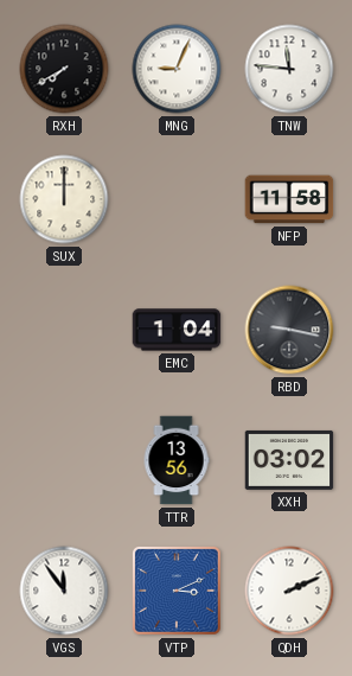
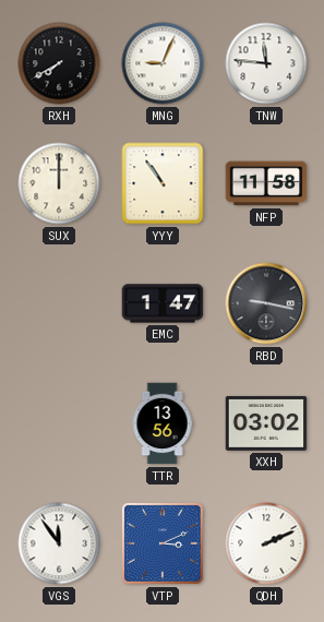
YYY: none -> 10:54 (163, 183)
EMC: 1:04 -> 1:47 (163, 303)
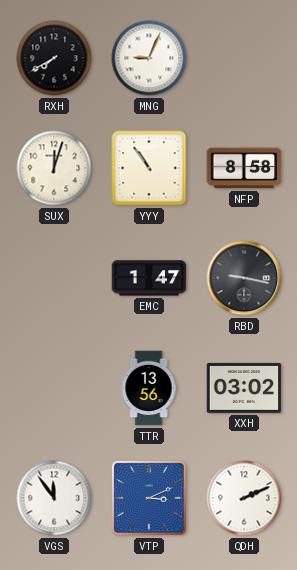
TNW: 11:46 -> none (266, 63)
SUX: 12:00 -> 12:03 (54, 168)
NFP: 11:58 -> 8:58 (244, 168)
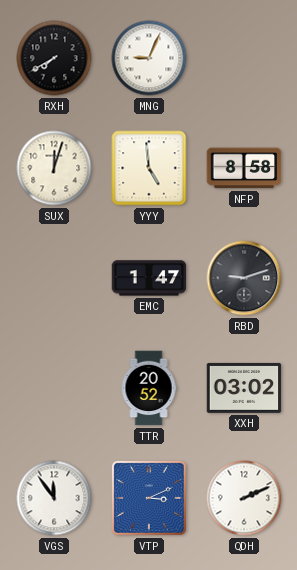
YYY: 10:54 -> 4:59 (149, 168)
RBD: 9:17 -> 9:12 (244, 278)
TTR: 13:56 -> 20:52 (149, 388)
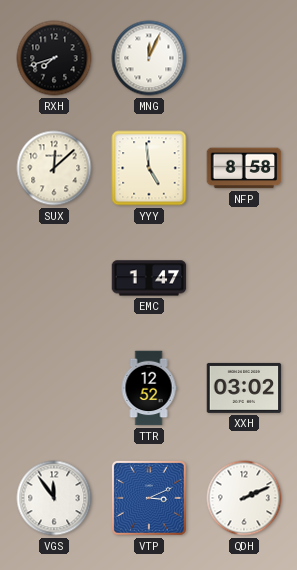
RXH: 7:40 -> 7:42 (54, 58)
MNG: 9:04 -> 12:04 (149, 58)
SUX: 12:03 -> 12:08 (54, 168)
RBD: 9:12 -> none (244, 278)
TTR: 20:52 -> 12:52 (149, 388)
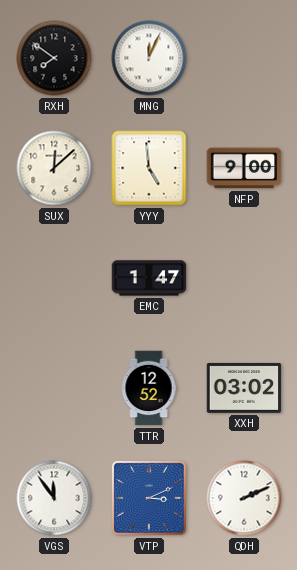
RXH: 7:42 -> 7:51 (54, 58)
NFP: 8:58 -> 9:00 (244, 168)
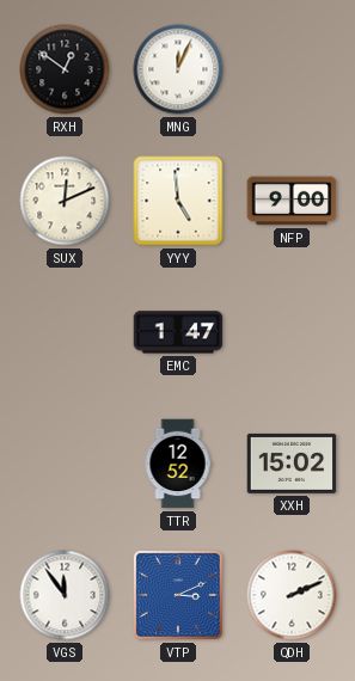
RXH: 7:51 -> 12:51 (65, 69)
SUX: 12:08 -> 12:11 (65, 201)
XXH: 03:02 -> 15:02 (292, 464)
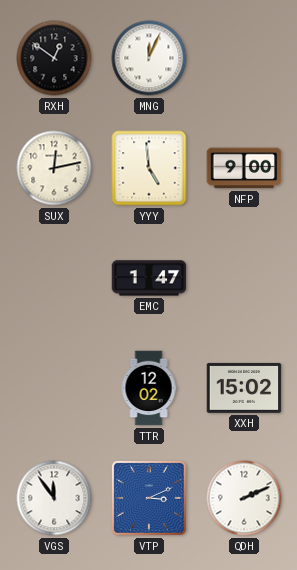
SUX: 12:11 -> 12:13 (54, 168)
TTR: 12:52 -> 12:02 (149, 388)
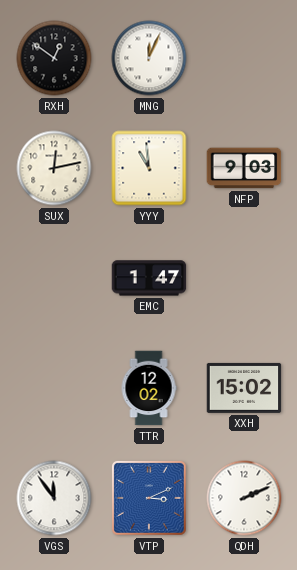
YYY: 4:59 -> 10:59 (149, 168)
NFP: 9:00 -> 9:03 (244, 168)
